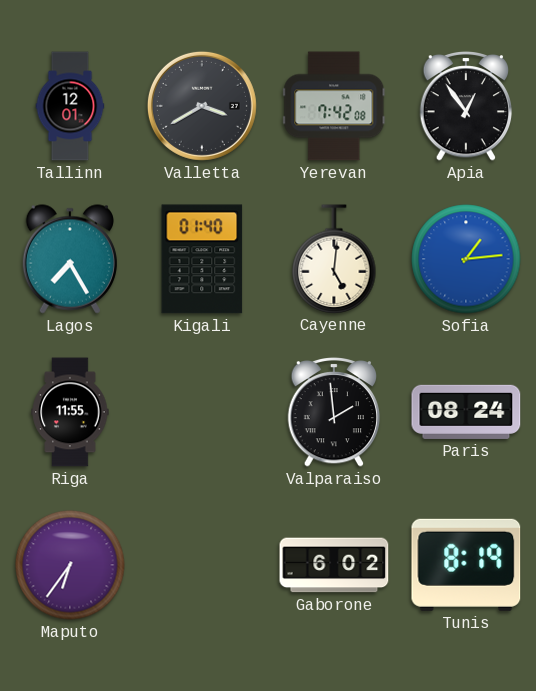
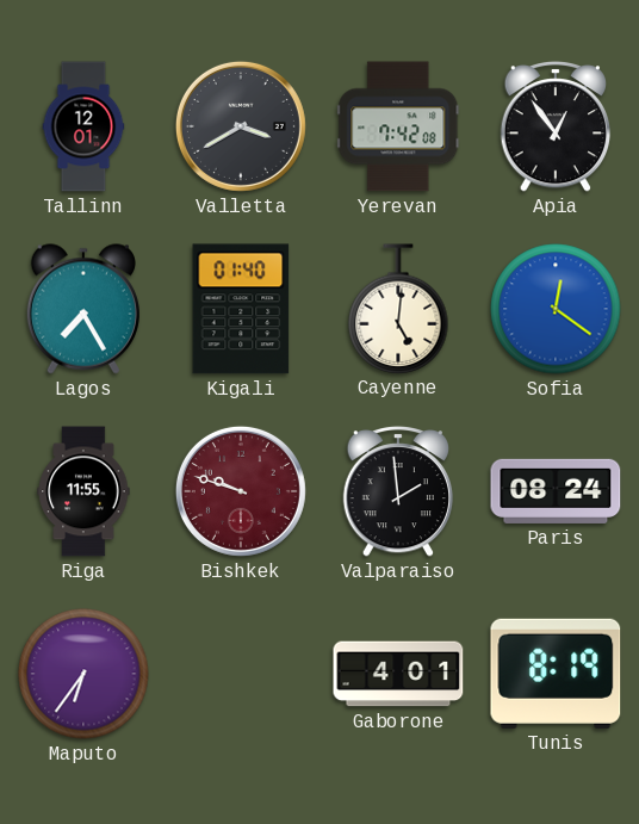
Sofia: 1:14 -> 12:21 (556, 309)
Bishkek: none -> 9:48 (241, 491)
Gaborone: 6:02 -> 4:01 (398, 674)
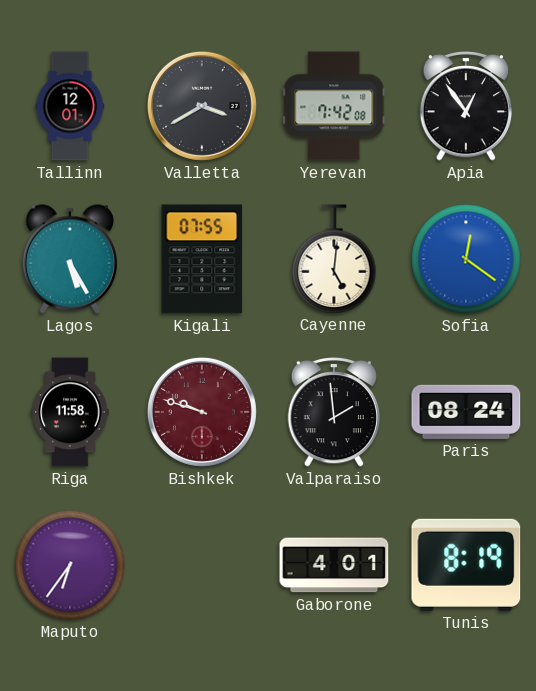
Lagos: 7:25 -> 5:25 (70, 259)
Kigali: 01:40 -> 07:55 (202, 259)
Riga: 11:55 -> 11:58 (70, 412)
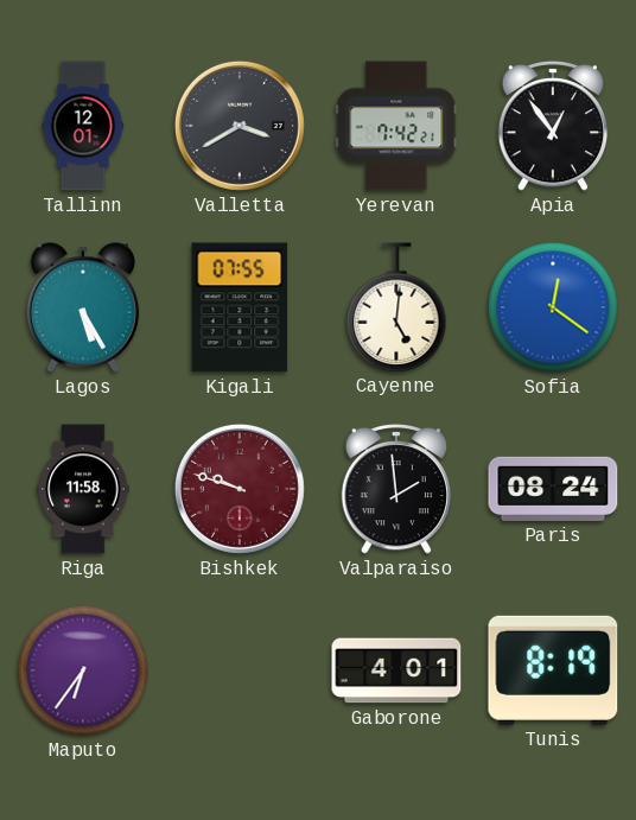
Yerevan: 7:42:08 -> 7:42:21 (396, 126)
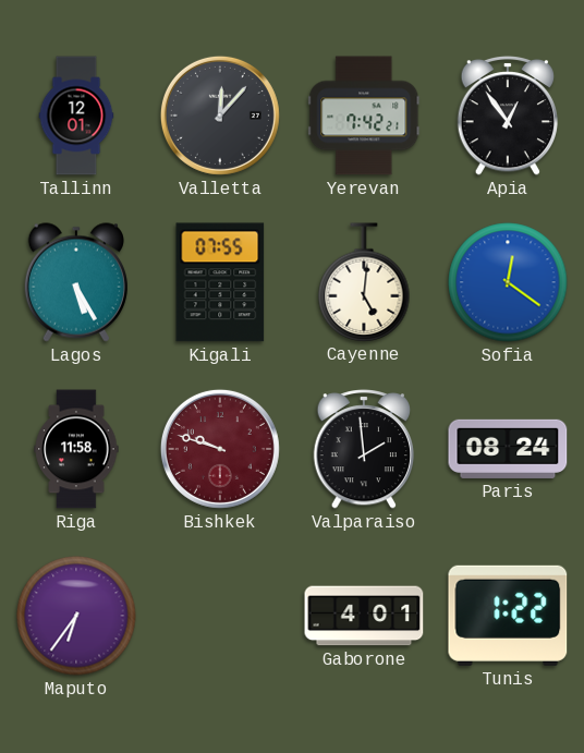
Valletta: 3:40 -> 12:07 (220, 116)
Tunis: 8:19 -> 1:22 (508, 616)
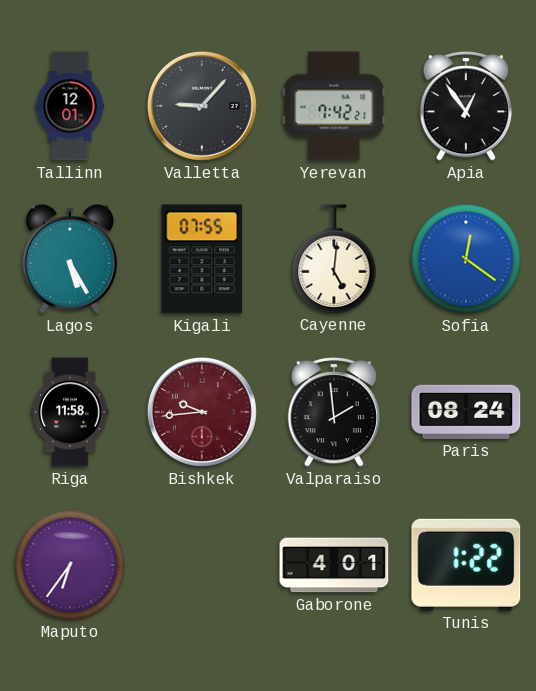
Valletta: 12:07 -> 9:07 (202, 106)
Bishkek: 9:48 -> 9:44 (202, 412)
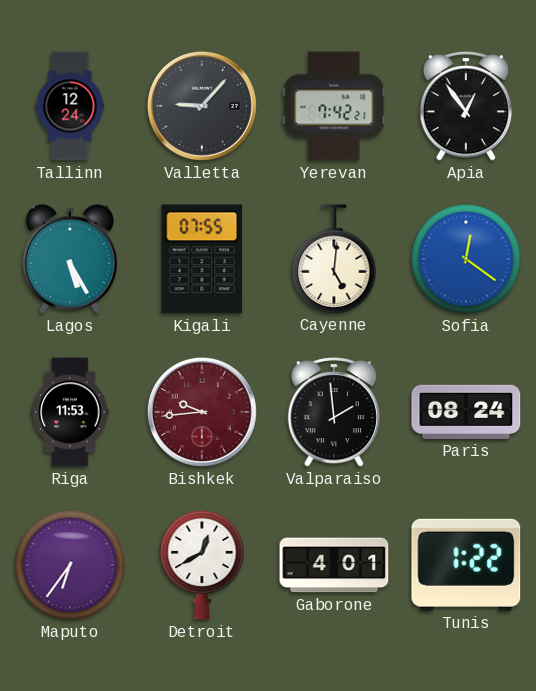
Tallinn: 12:01 -> 12:24 (70, 106)
Riga: 11:58 -> 11:53 (70, 412)
Detroit: none -> 12:40 (202, 565)
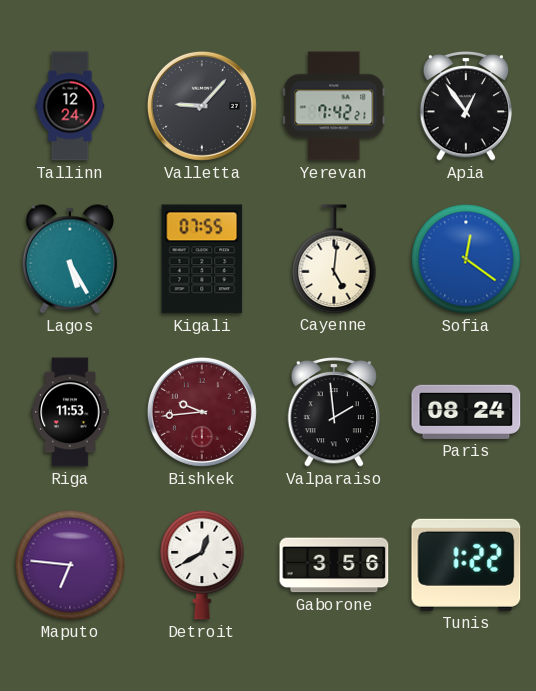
Maputo: 6:36 -> 6:46 (70, 565)
Gaborone: 4:01 -> 3:56 (334, 565)
